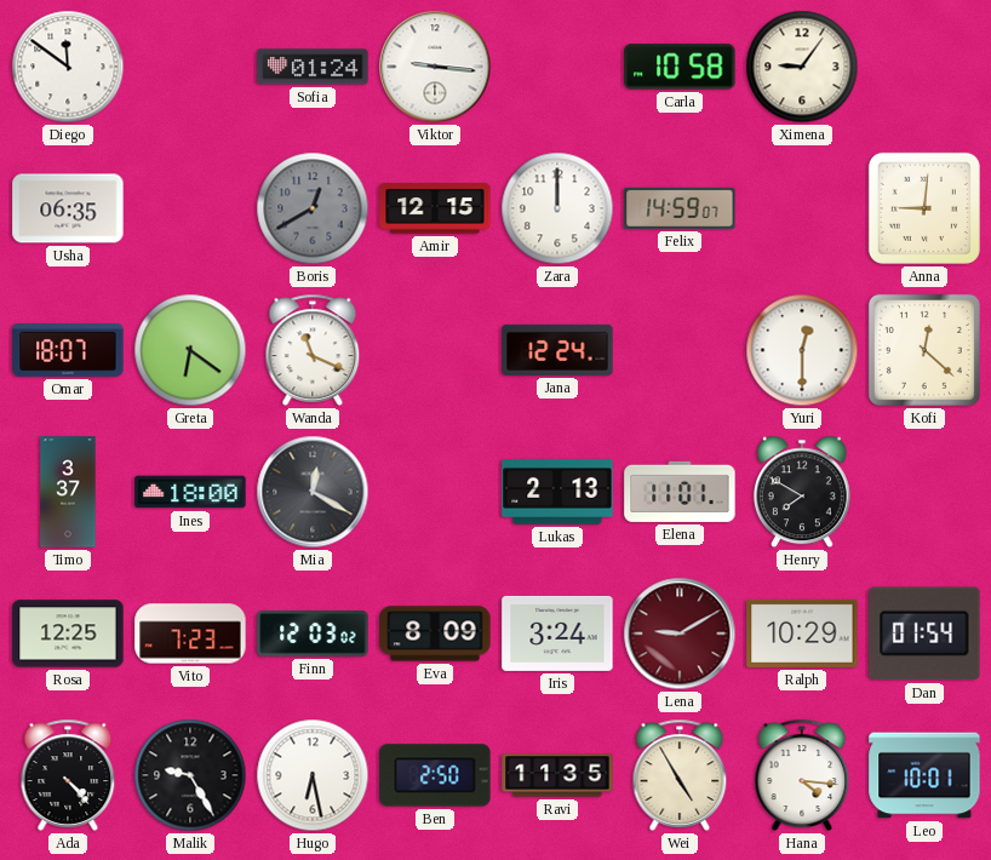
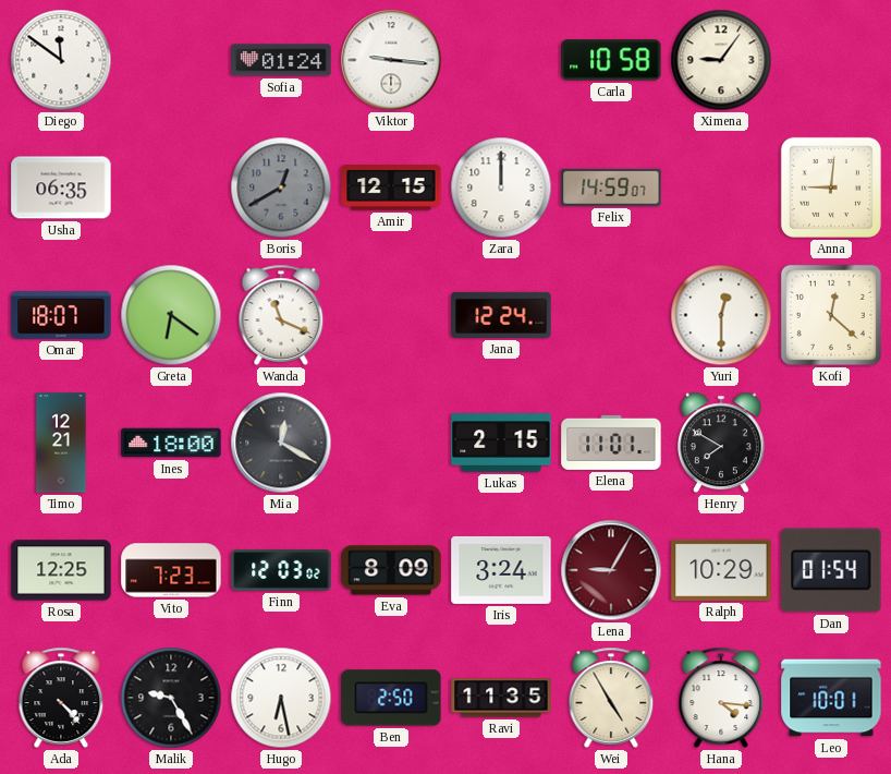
Timo: 3:37 -> 12:21 (61, 443)
Lukas: 2:13 -> 2:15 (501, 443)
Lena: 9:10 -> 9:05 (611, 570)
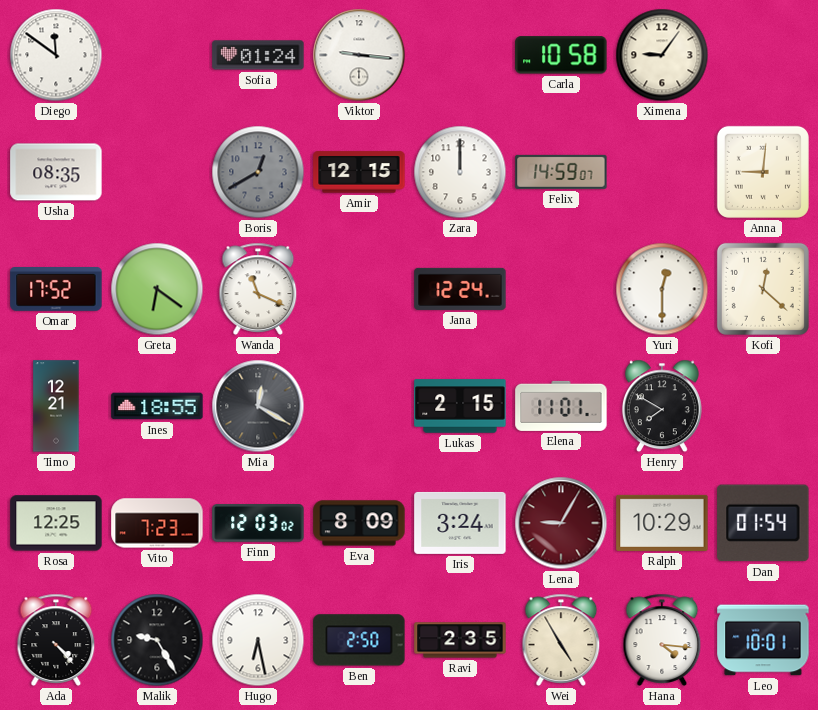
Usha: 06:35 -> 08:35 (56, 172)
Omar: 18:07 -> 17:52 (56, 290)
Ines: 18:00 -> 18:55 (157, 406)
Ravi: 11:35 -> 2:35 (460, 640)
